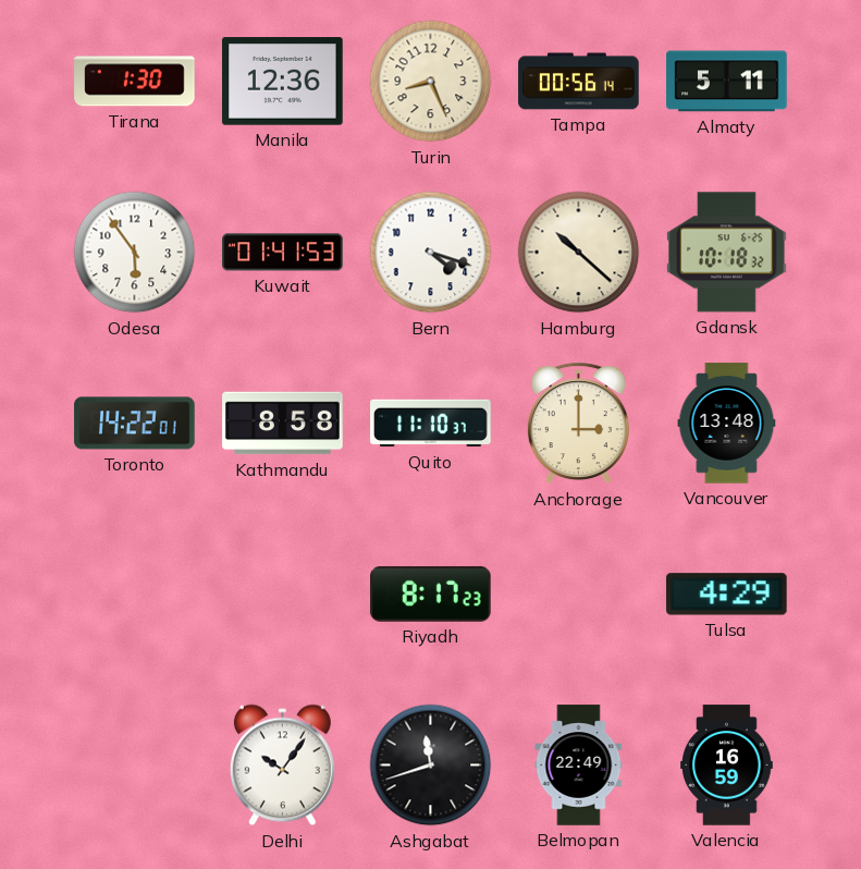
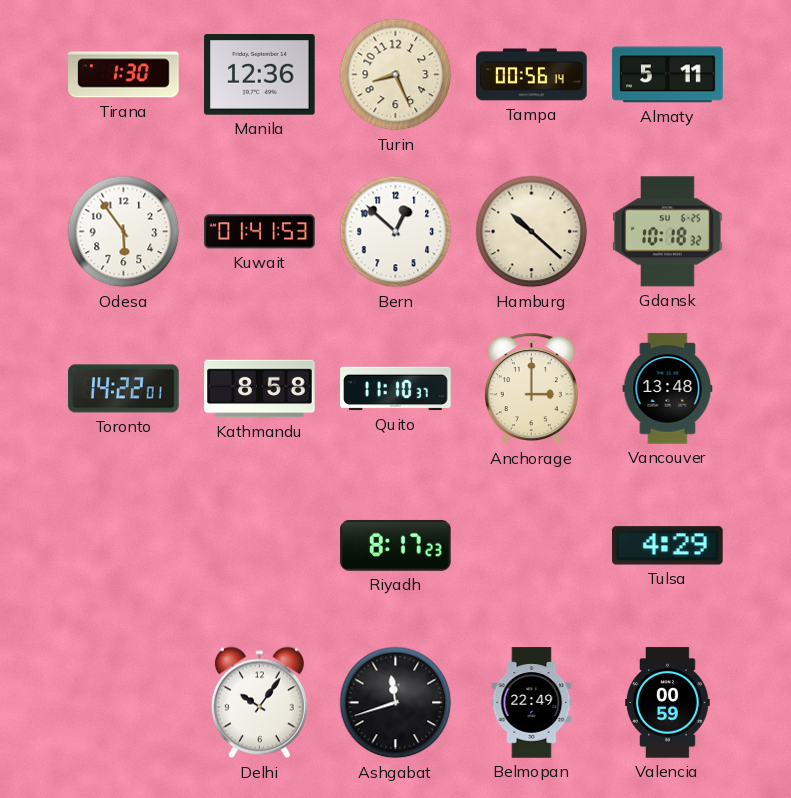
Bern: 4:18 -> 12:52 (396, 232)
Valencia: 16:59 -> 00:59 (668, 703)
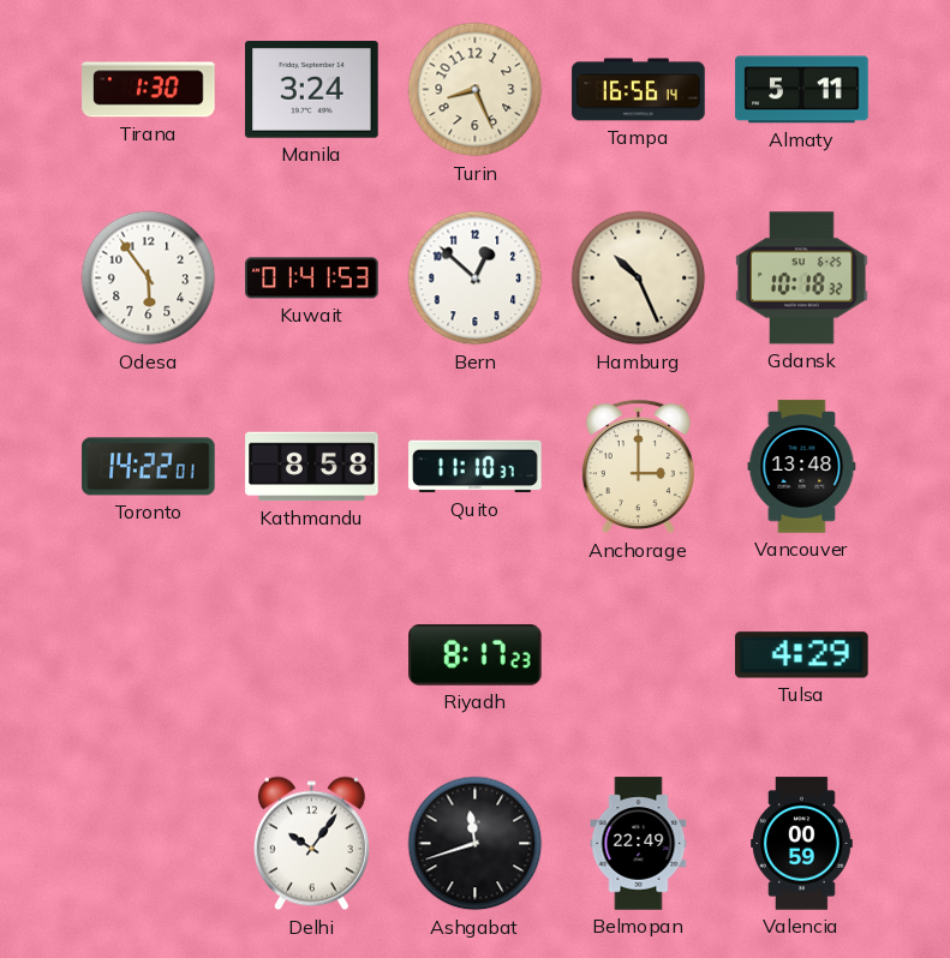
Manila: 12:36 -> 3:24 (312, 90)
Tampa: 00:56 -> 16:56 (639, 90)
Hamburg: 10:22 -> 10:26 (639, 279)
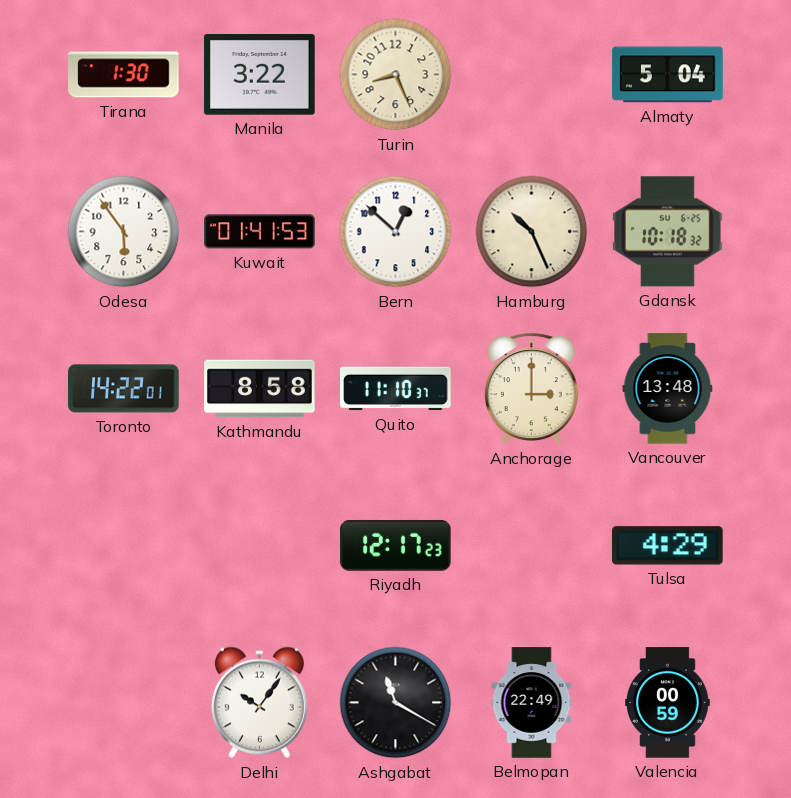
Manila: 3:24 -> 3:22 (260, 75)
Tampa: 16:56 -> none (639, 90)
Almaty: 5:11 -> 5:04 (668, 75)
Riyadh: 8:17 -> 12:17 (396, 545)
Ashgabat: 11:42 -> 11:20 (396, 703)
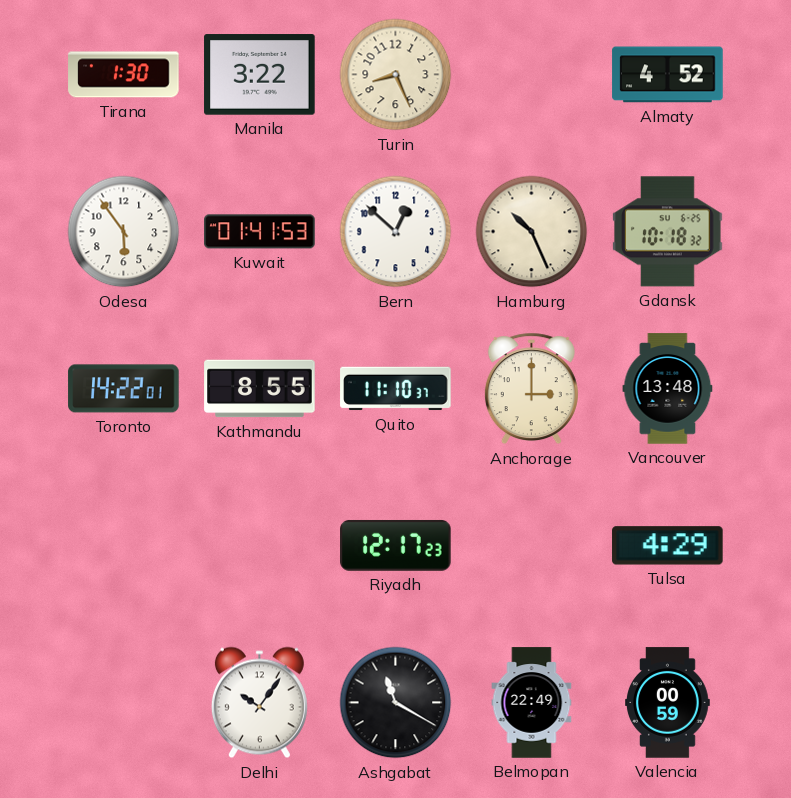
Almaty: 5:04 -> 4:52 (668, 75)
Kathmandu: 8:58 -> 8:55 (260, 389)
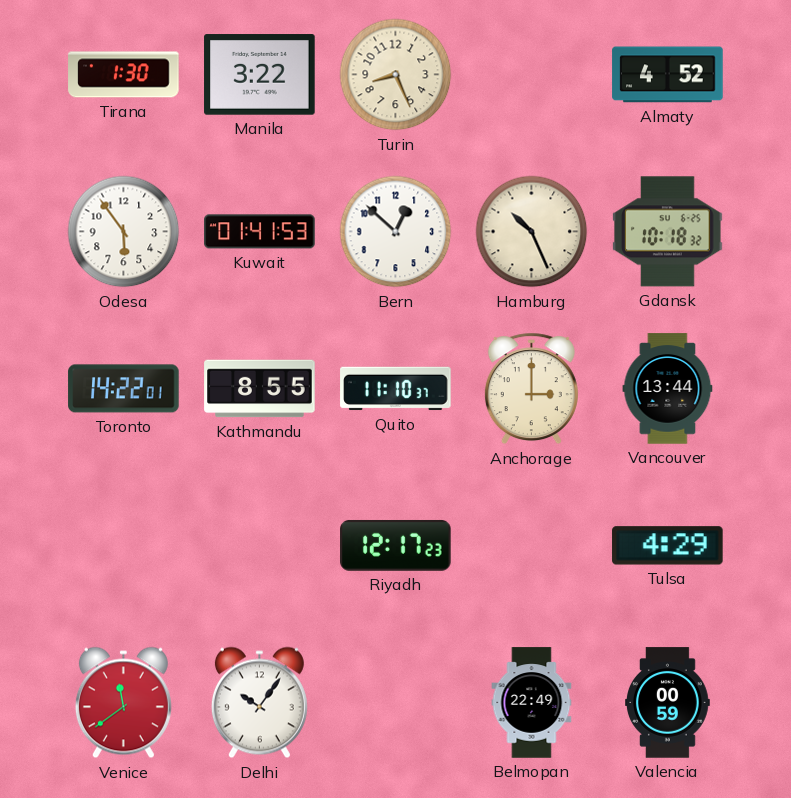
Vancouver: 13:48 -> 13:44 (668, 389)
Venice: none -> 11:39 (123, 703)
Ashgabat: 11:20 -> none (396, 703)
